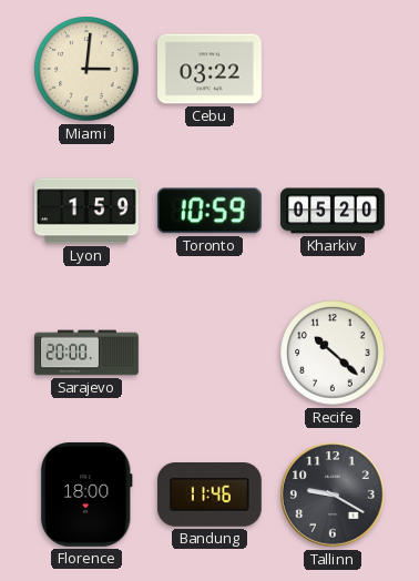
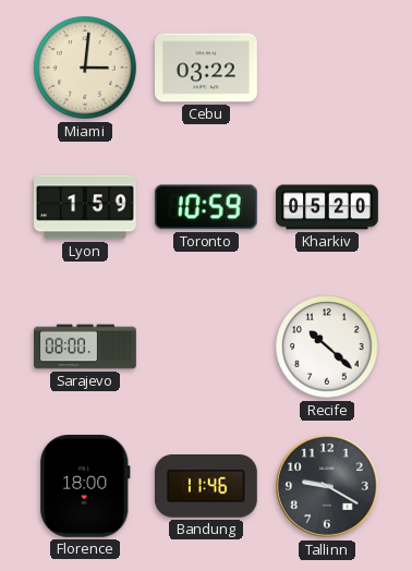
Sarajevo: 20:00 -> 08:00 (85, 347)
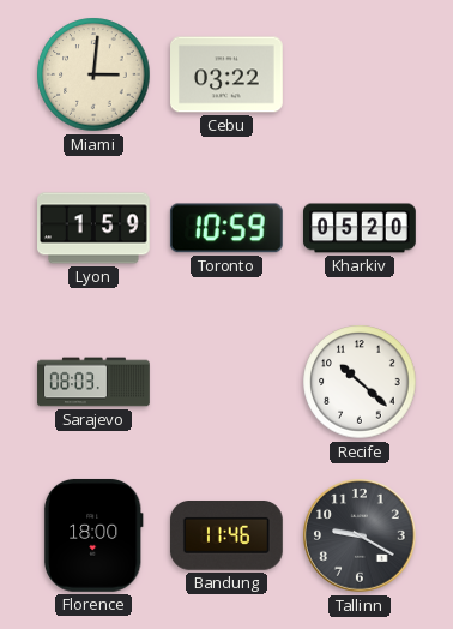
Sarajevo: 08:00 -> 08:03 (93, 382)
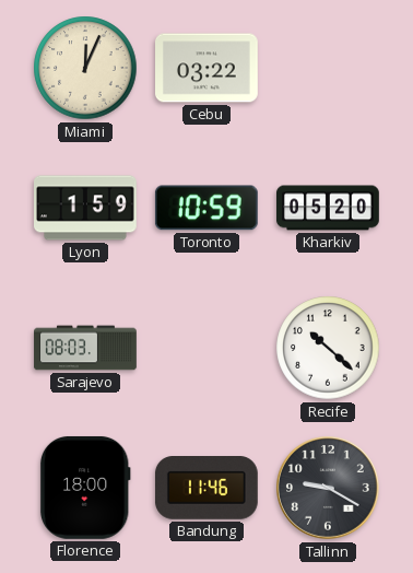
Miami: 3:01 -> 12:04 (85, 68)
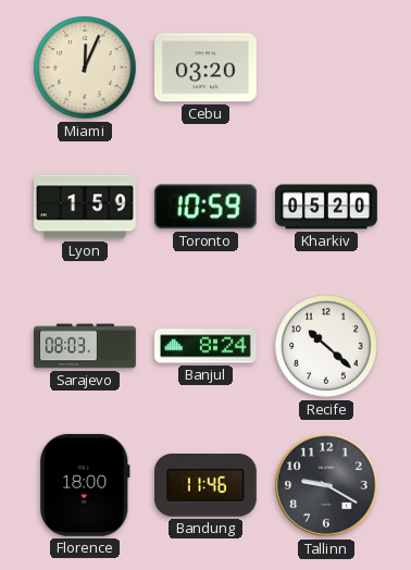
Cebu: 03:22 -> 03:20 (207, 67)
Banjul: none -> 8:24 (207, 346)
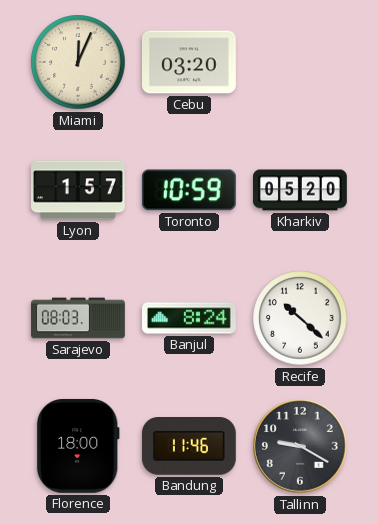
Lyon: 1:59 -> 1:57 (79, 190)
